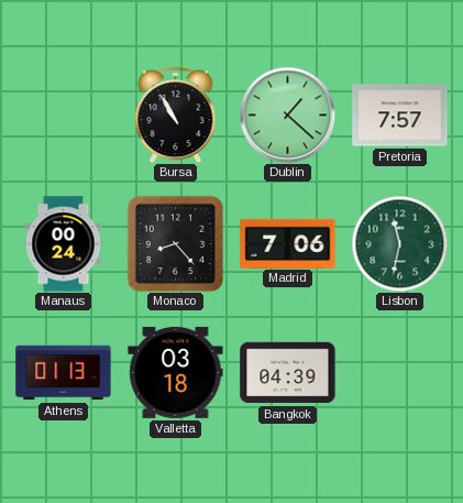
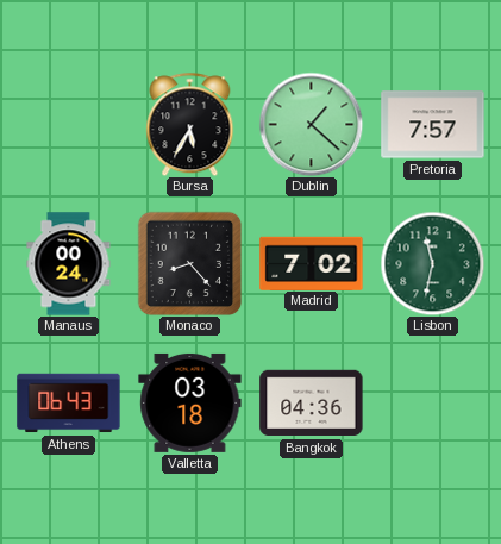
Bursa: 10:55 -> 5:35 (190, 124)
Madrid: 7:06 -> 7:02 (312, 263)
Athens: 01:13 -> 06:43 (69, 404)
Bangkok: 04:39 -> 04:36 (312, 404)
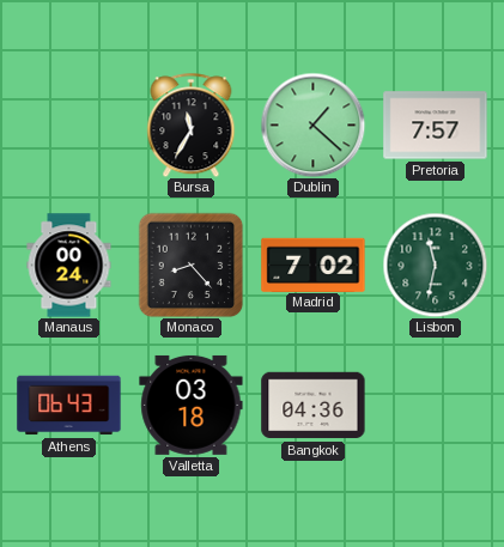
Bursa: 5:35 -> 11:35 (192, 124)
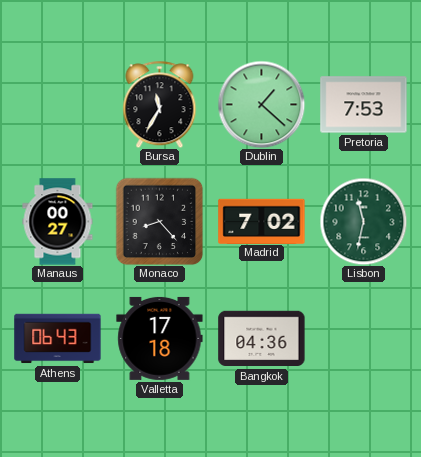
Pretoria: 7:57 -> 7:53 (364, 105)
Manaus: 00:24 -> 00:27 (58, 222)
Valletta: 03:18 -> 17:18 (160, 338)
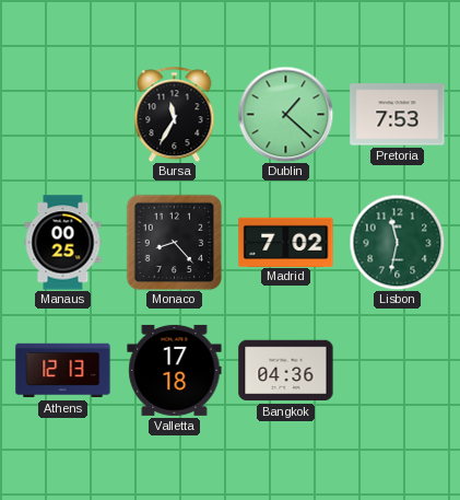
Manaus: 00:27 -> 00:25 (63, 243)
Athens: 06:43 -> 12:13 (63, 371)
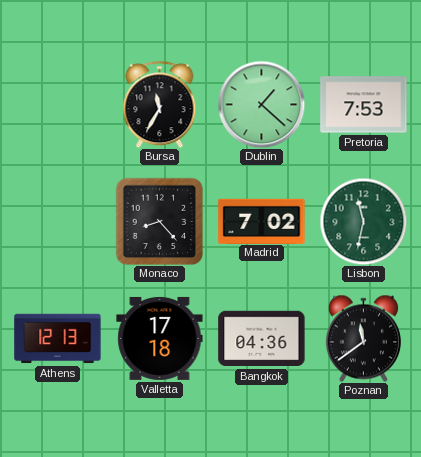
Manaus: 00:25 -> none (63, 243)
Poznan: none -> 11:39 (363, 338)
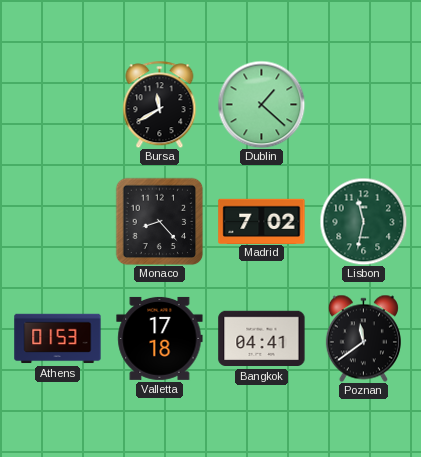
Bursa: 11:35 -> 11:40 (160, 104)
Pretoria: 7:53 -> none (364, 105)
Athens: 12:13 -> 01:53 (58, 339)
Bangkok: 04:36 -> 04:41 (262, 339)
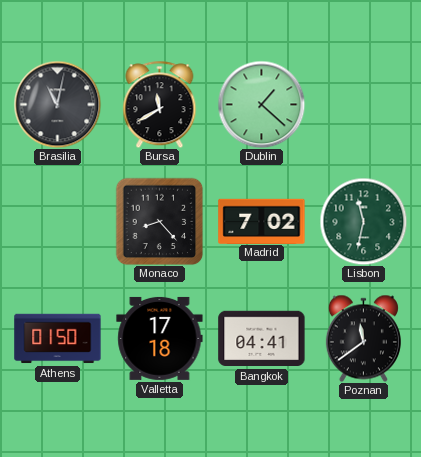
Brasilia: none -> 11:02 (57, 104)
Athens: 01:53 -> 01:50 (58, 339)
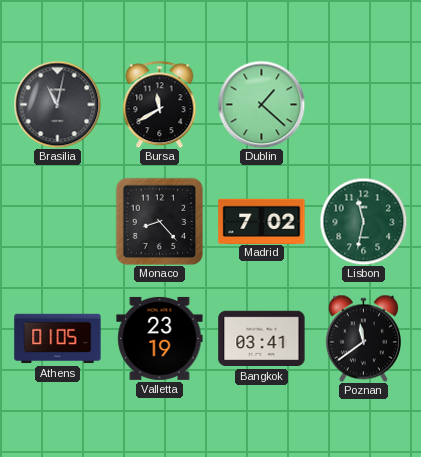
Athens: 01:50 -> 01:05 (58, 339)
Valletta: 17:18 -> 23:19 (160, 338)
Bangkok: 04:41 -> 03:41 (262, 339)
